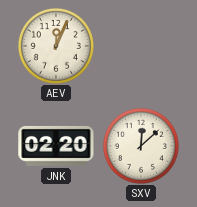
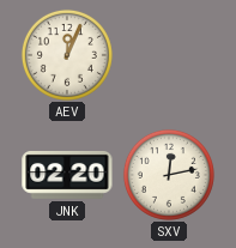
SXV: 12:08 -> 12:13 (169, 175)
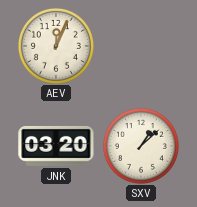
JNK: 02:20 -> 03:20 (56, 146)
SXV: 12:13 -> 1:08 (141, 146)
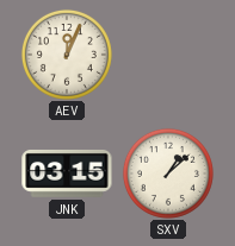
JNK: 03:20 -> 03:15 (67, 174)
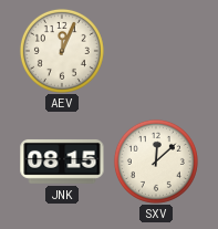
JNK: 03:15 -> 08:15 (62, 162)
SXV: 1:08 -> 12:08 (156, 162)
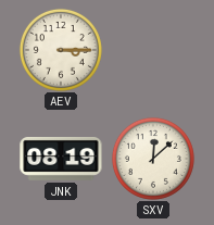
AEV: 12:04 -> 3:15 (61, 50)
JNK: 08:15 -> 08:19 (61, 159)
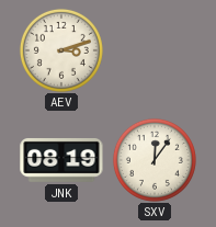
AEV: 3:15 -> 3:12 (61, 50)
SXV: 12:08 -> 12:06 (155, 160)
